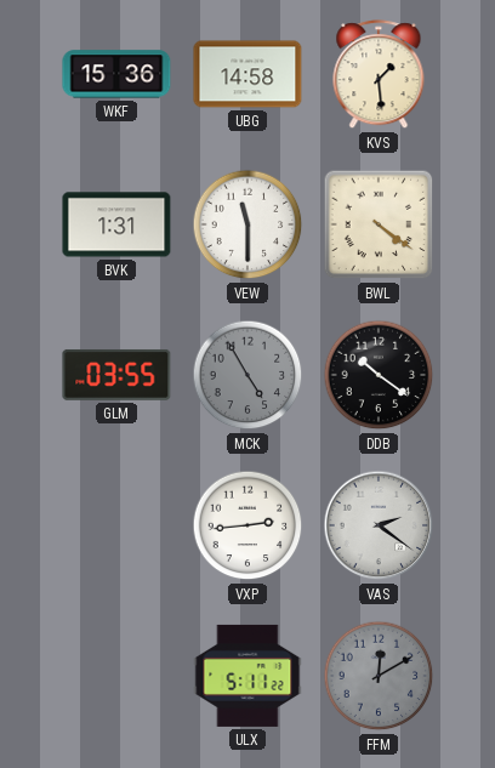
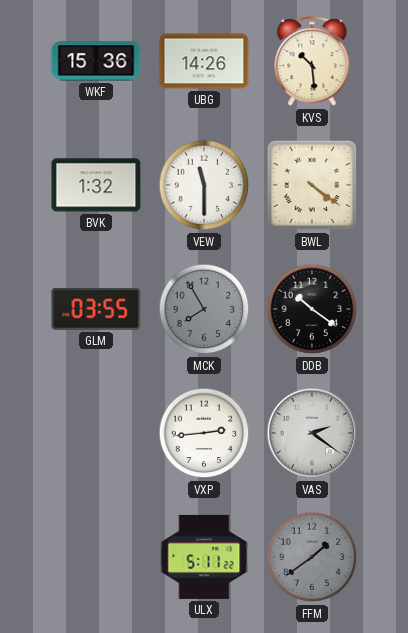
UBG: 14:58 -> 14:26 (204, 61)
KVS: 1:29 -> 10:29 (312, 62)
BVK: 1:31 -> 1:32 (96, 185)
MCK: 4:55 -> 7:55 (204, 309)
FFM: 12:10 -> 1:39 (312, 557)
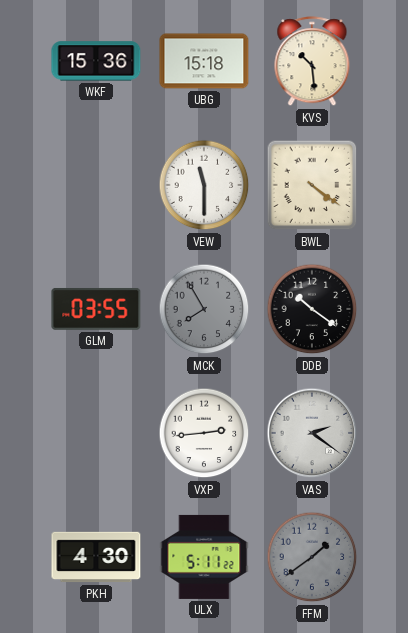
UBG: 14:26 -> 15:18 (204, 61)
BVK: 1:32 -> none (96, 185)
PKH: none -> 4:30 (96, 557)
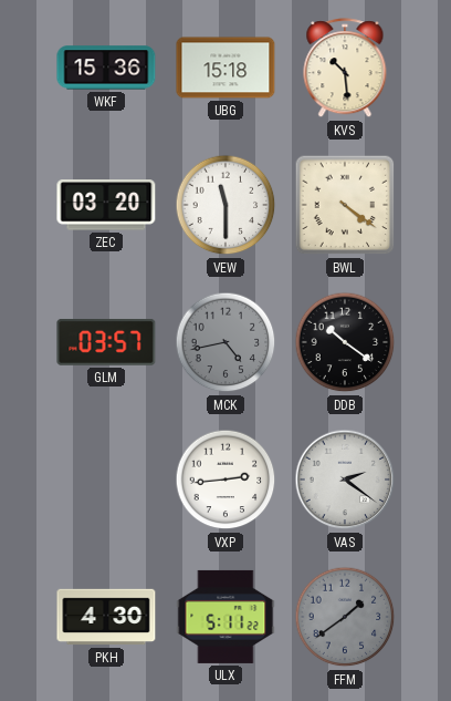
ZEC: none -> 03:20 (106, 205)
GLM: 03:55 -> 03:57 (106, 342)
MCK: 7:55 -> 4:43 (225, 342)
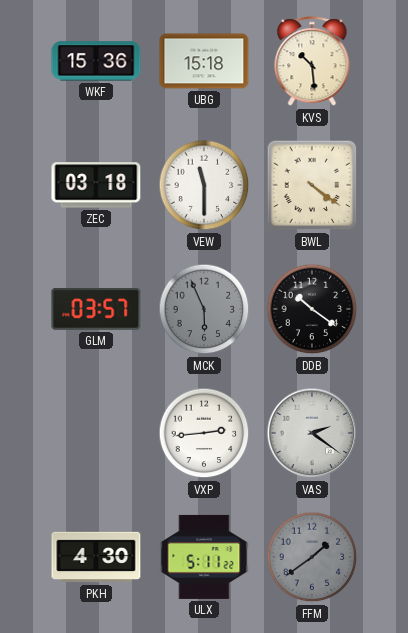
ZEC: 03:20 -> 03:18 (96, 185)
MCK: 4:43 -> 5:56 (204, 309)
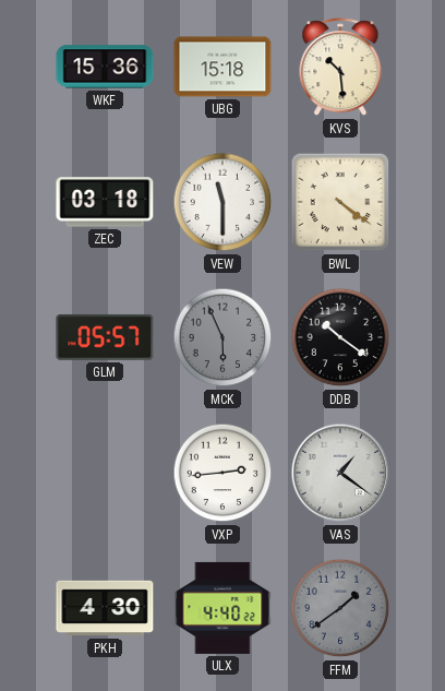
GLM: 03:57 -> 05:57 (105, 337)
VAS: 2:21 -> 1:21 (340, 473)
ULX: 5:11 -> 4:40 (222, 608)
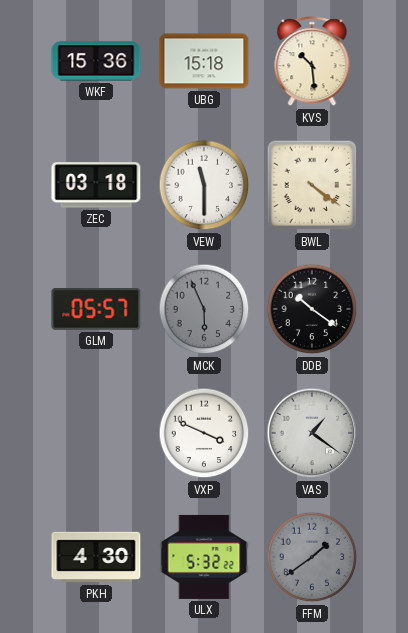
VXP: 2:44 -> 3:49 (204, 433)
ULX: 4:40 -> 5:32 (204, 557)
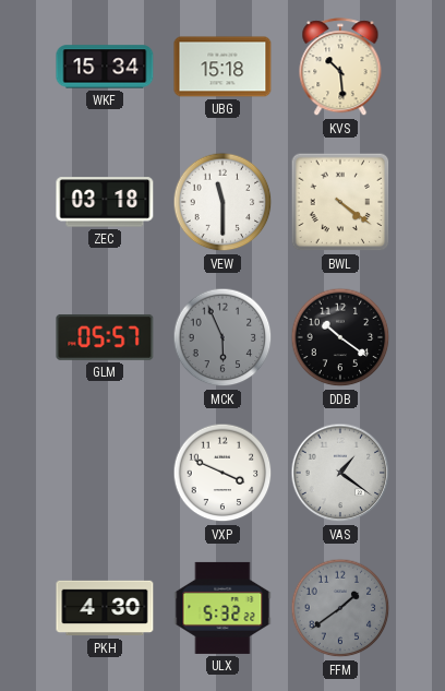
WKF: 15:36 -> 15:34 (105, 67)
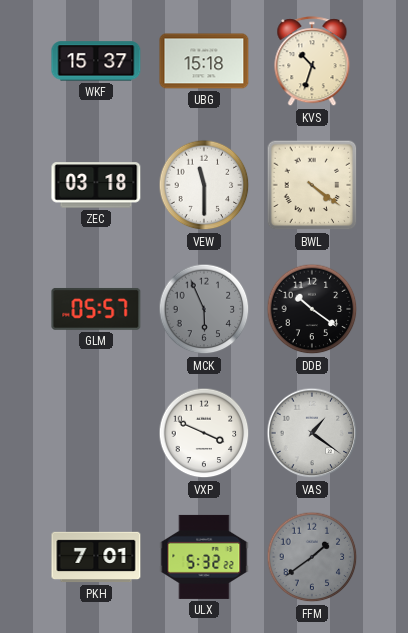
WKF: 15:34 -> 15:37 (96, 61)
KVS: 10:29 -> 10:33 (312, 62)
PKH: 4:30 -> 7:01 (96, 557)
